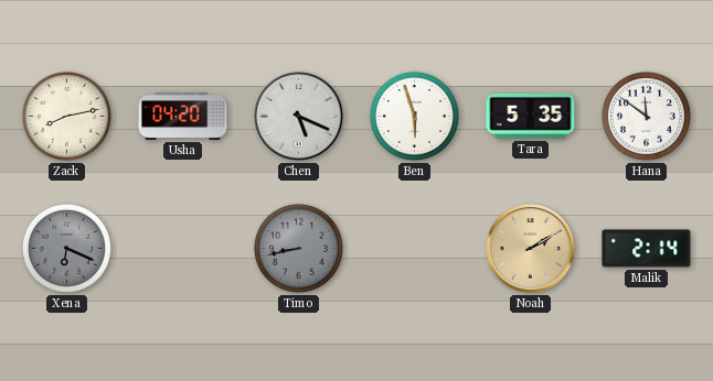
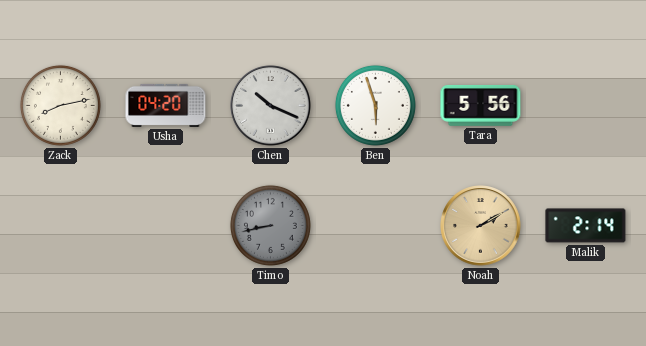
Chen: 5:19 -> 10:19 (271, 106)
Tara: 5:35 -> 5:56 (481, 106)
Hana: 11:51 -> none (646, 116)
Xena: 6:19 -> none (66, 248)
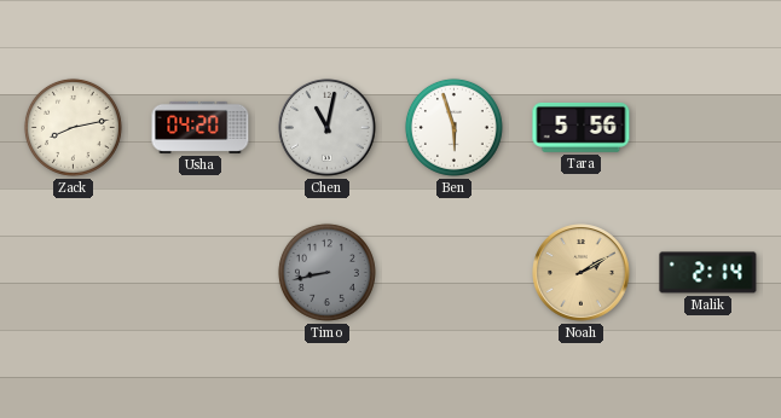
Chen: 10:19 -> 11:02 (328, 128)
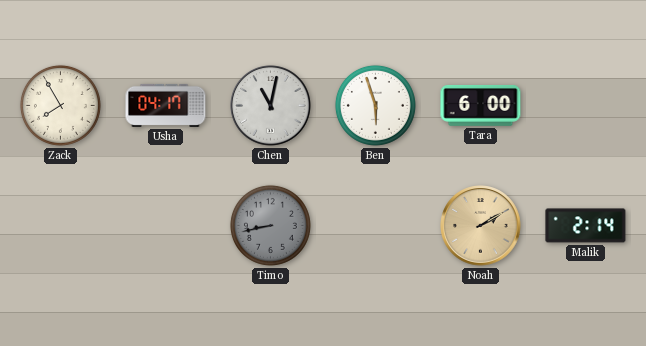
Zack: 8:13 -> 7:55 (60, 105)
Usha: 04:20 -> 04:17 (166, 105)
Tara: 5:56 -> 6:00 (481, 106)
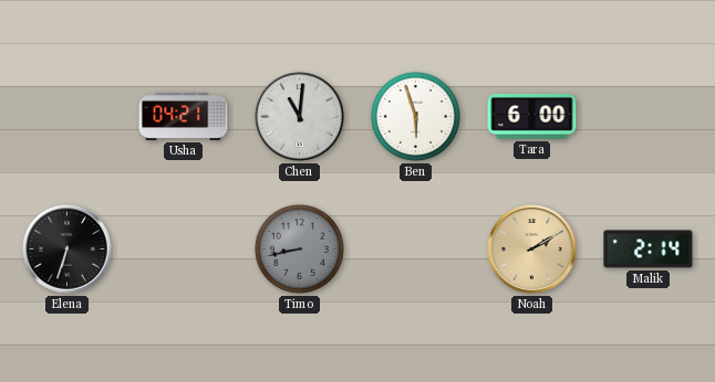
Zack: 7:55 -> none (60, 105)
Usha: 04:17 -> 04:21 (184, 116)
Chen: 11:02 -> 11:01 (300, 117)
Elena: none -> 6:33 (68, 250)
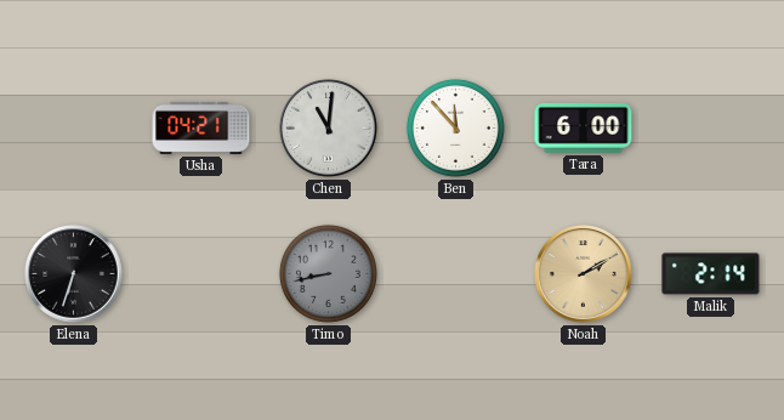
Ben: 5:57 -> 11:53 (455, 127)
